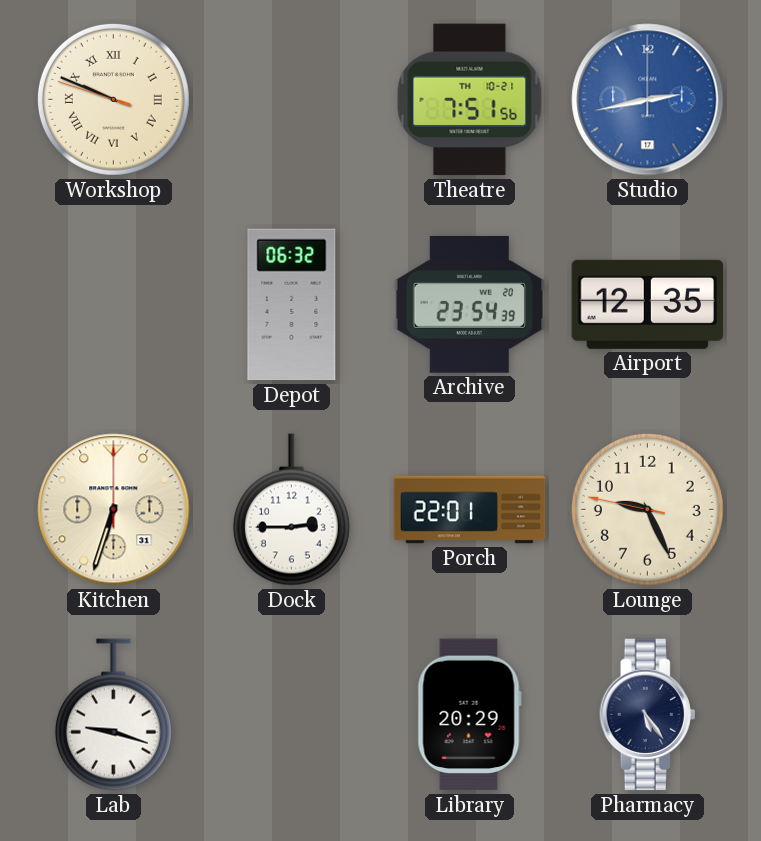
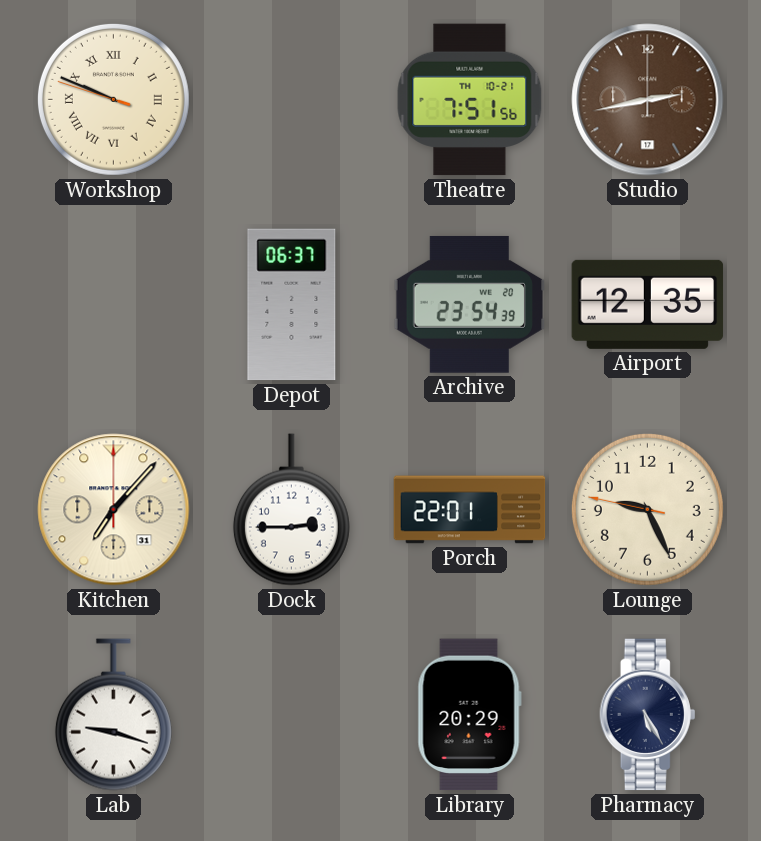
Studio dial: blue -> brown (648, 100)
Depot: 06:32 -> 06:37 (292, 305)
Kitchen: 6:33 -> 7:07 (114, 510)
Pharmacy: 5:24 -> 5:25 (648, 715)
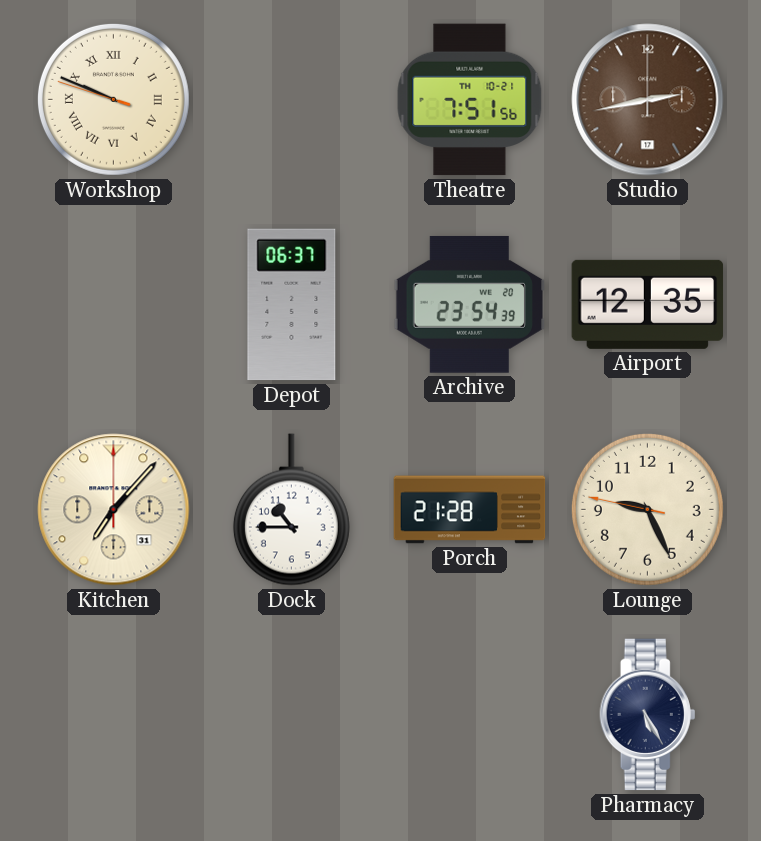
Dock: 2:45 -> 10:45 (291, 510)
Porch: 22:01 -> 21:28 (470, 510)
Lab: 9:18 -> none (113, 715)
Library: 20:29 -> none (469, 715)
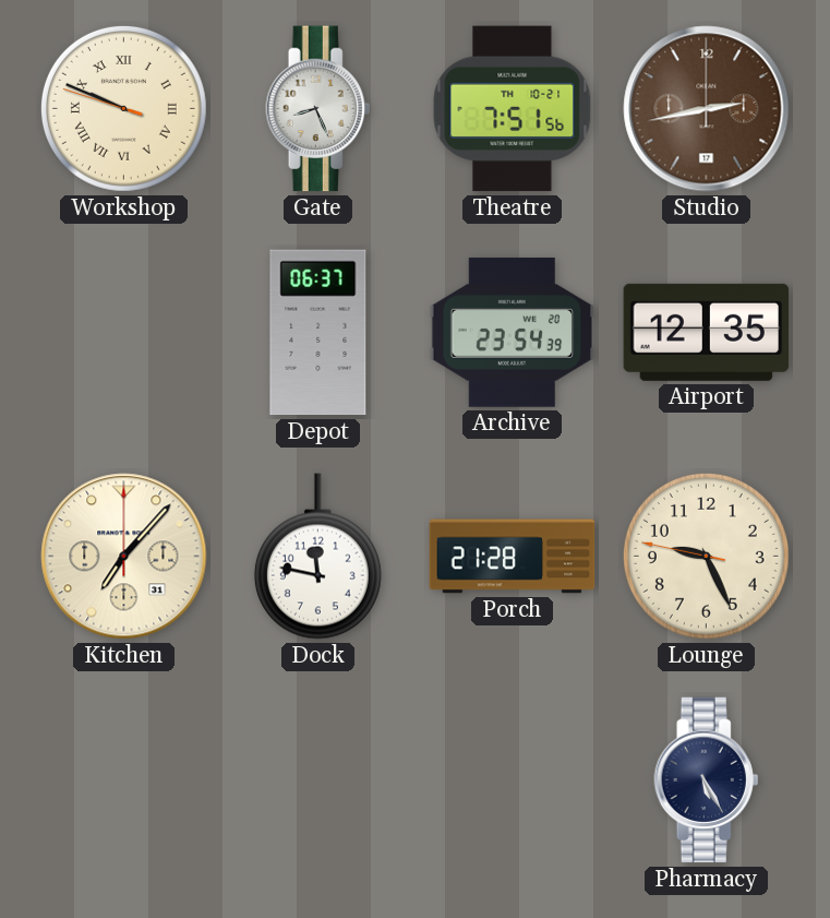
Gate: none -> 8:26 (318, 109)
Dock: 10:45 -> 11:47 (317, 557)
